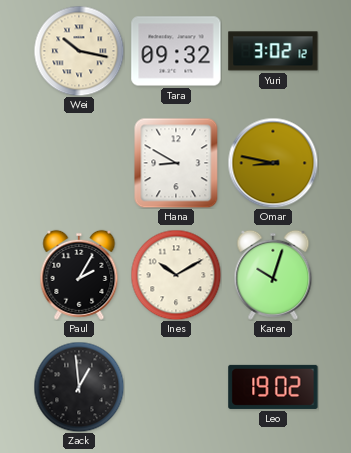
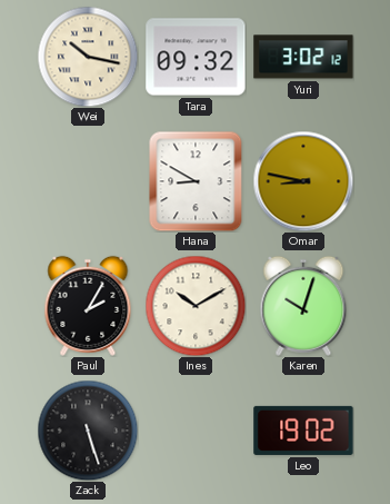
Zack: 12:59 -> 5:27 (88, 431)
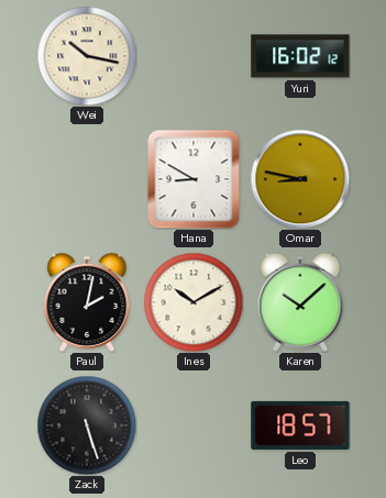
Tara: 09:32 -> none (196, 57)
Yuri: 3:02 -> 16:02 (300, 56)
Paul: 2:05 -> 2:02 (87, 302)
Karen: 10:03 -> 10:08 (300, 302)
Leo: 19:02 -> 18:57 (300, 425)
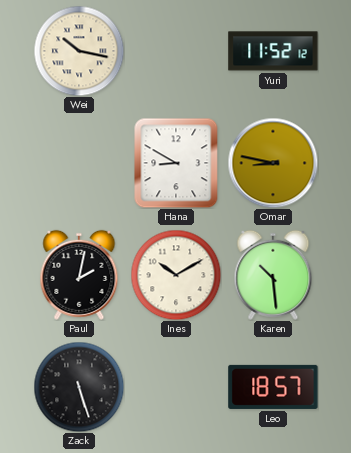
Yuri: 16:02 -> 11:52 (273, 51)
Karen: 10:08 -> 10:29 (273, 275)
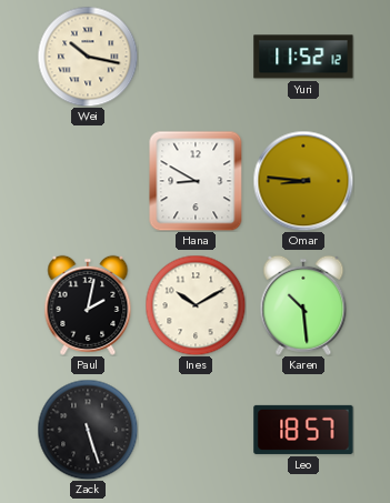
Omar: 8:47 -> 8:46 (303, 181)
